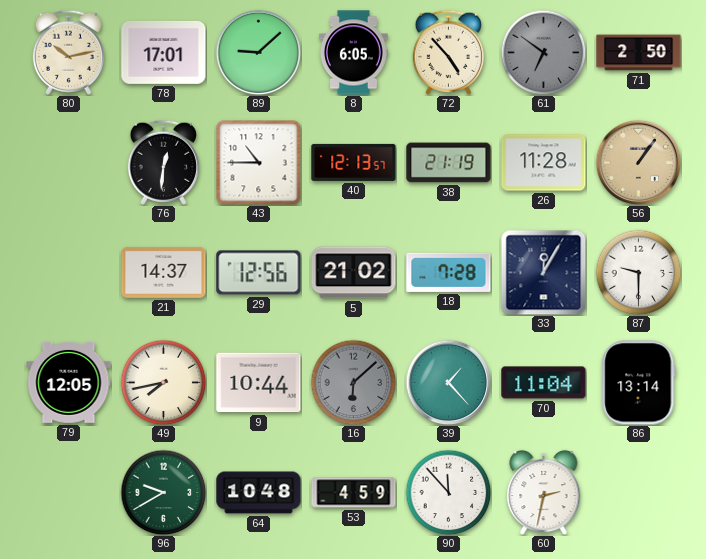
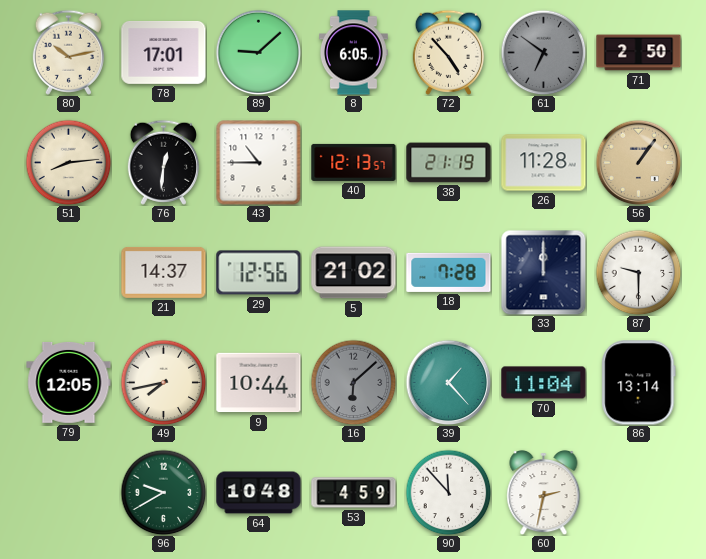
51: none -> 8:14 (68, 162)
33: 12:05 -> 12:00 (543, 272)
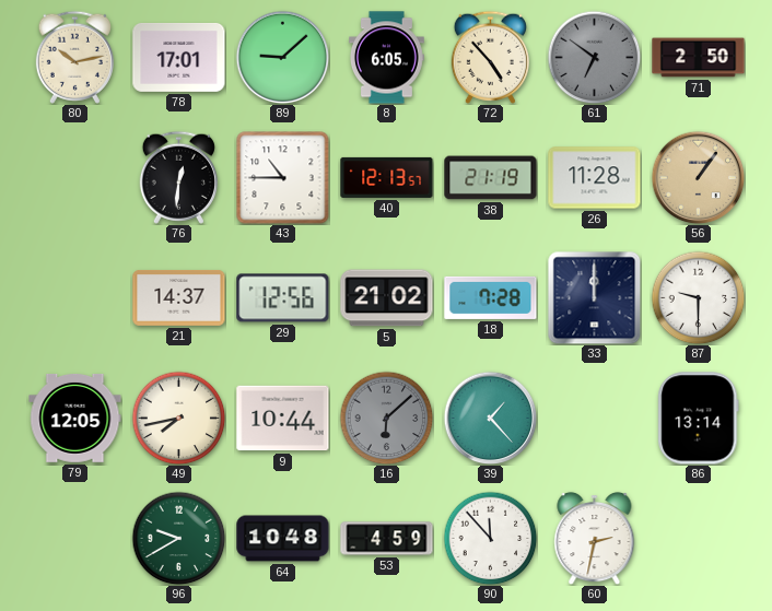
51: 8:14 -> none (68, 162)
70: 11:04 -> none (544, 383)
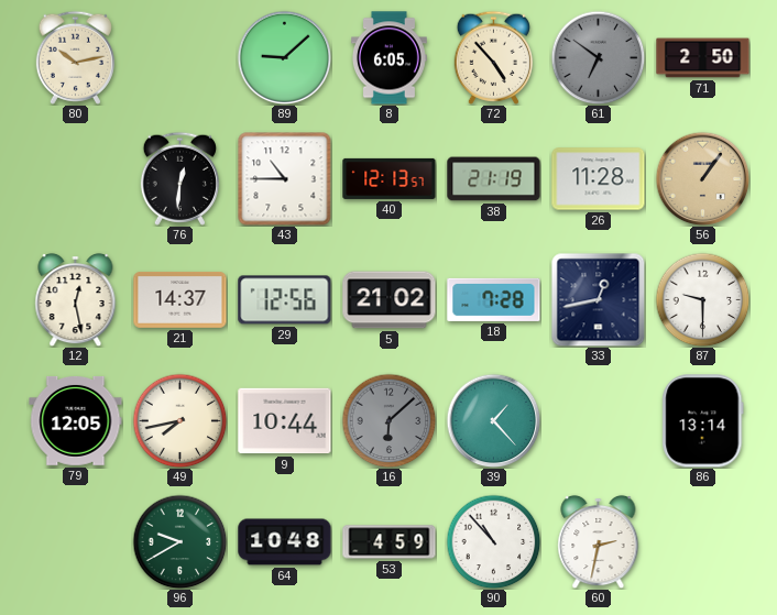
78: 17:01 -> none (179, 57)
12: none -> 12:28 (76, 299)
33: 12:00 -> 12:43 (598, 299)
90: 11:53 -> 10:53 (493, 541)
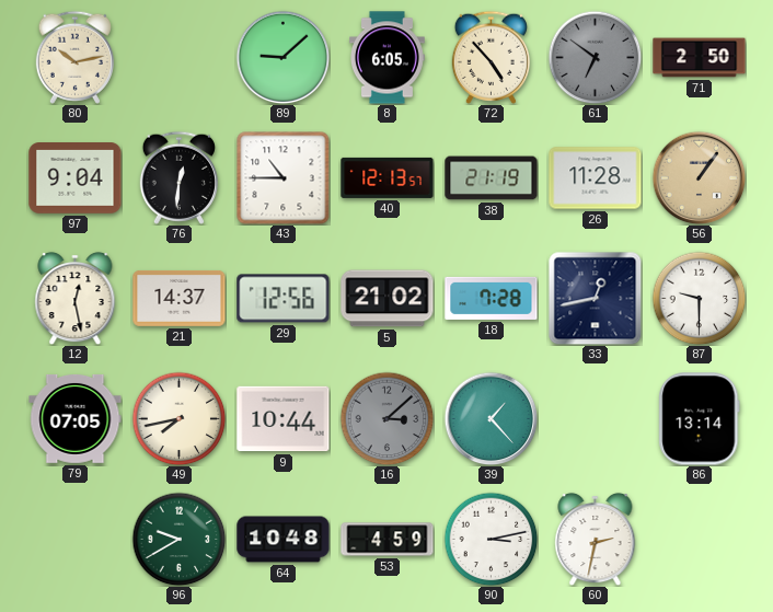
97: none -> 9:04 (76, 178)
79: 12:05 -> 07:05 (76, 418)
16: 6:08 -> 3:08 (386, 418)
90: 10:53 -> 3:13 (491, 539)
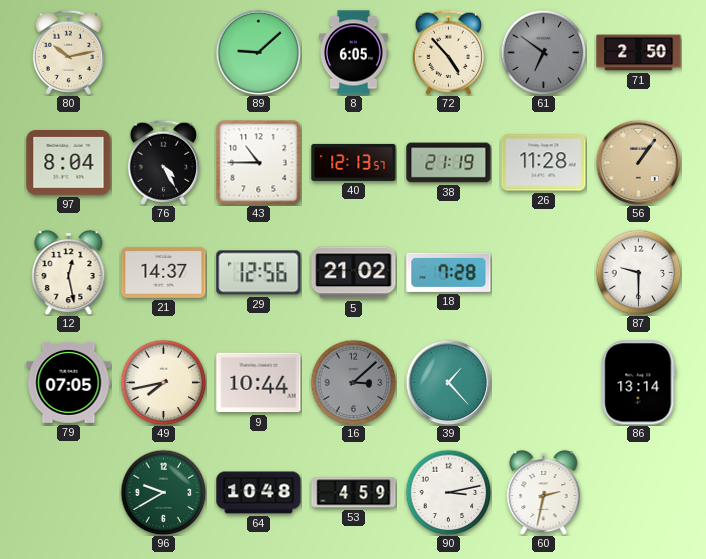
97: 9:04 -> 8:04 (69, 163)
76: 12:31 -> 4:25 (163, 162)
33: 12:43 -> none (595, 298)
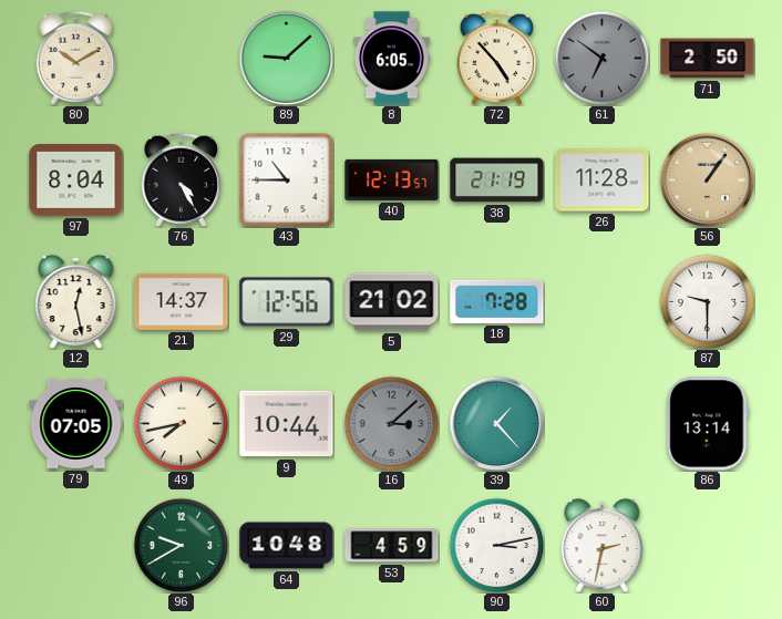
80: 10:13 -> 10:10 (75, 58)
